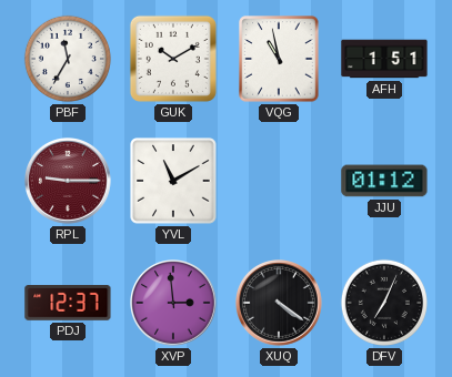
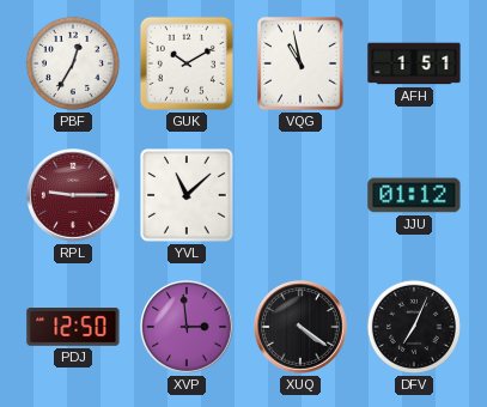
PBF: 11:35 -> 12:35 (73, 63)
YVL: 11:10 -> 11:08 (187, 195)
PDJ: 12:37 -> 12:50 (73, 328)
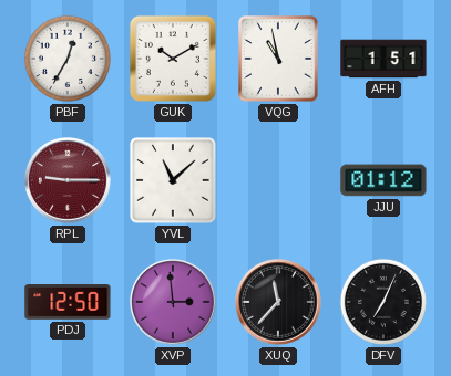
XUQ: 4:21 -> 11:37 (279, 303)
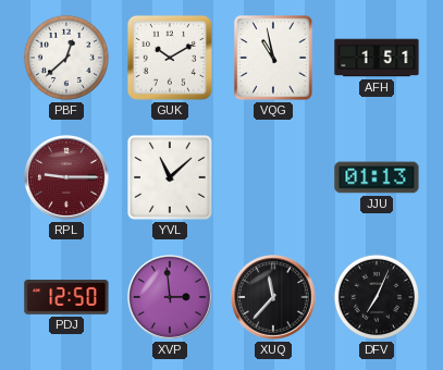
PBF: 12:35 -> 12:38 (66, 58)
JJU: 01:12 -> 01:13 (377, 177)
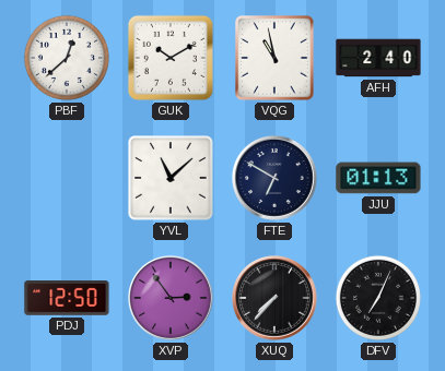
AFH: 1:51 -> 2:40 (378, 58)
RPL: 9:15 -> none (67, 178)
FTE: none -> 6:50 (276, 179)
XVP: 2:59 -> 2:54 (172, 299)
XUQ: 11:37 -> 7:37 (276, 299)
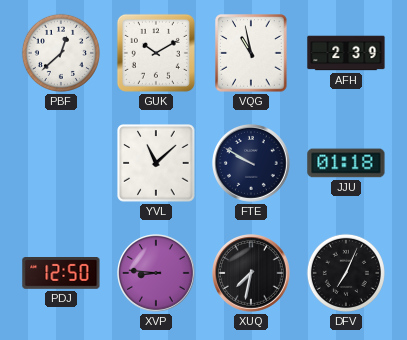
AFH: 2:40 -> 2:39 (346, 53)
FTE: 6:50 -> 9:50 (252, 164)
JJU: 01:13 -> 01:18 (346, 163)
XVP: 2:54 -> 8:46 (157, 274)
XUQ: 7:37 -> 7:32 (252, 274)
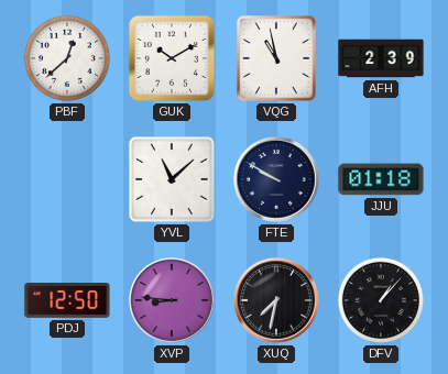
DFV: 7:04 -> 1:07 (381, 300)
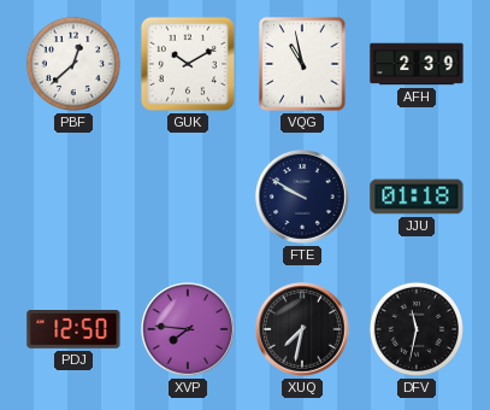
YVL: 11:08 -> none (172, 179)
XVP: 8:46 -> 7:46 (189, 330)
DFV: 1:07 -> 11:32 (417, 329)
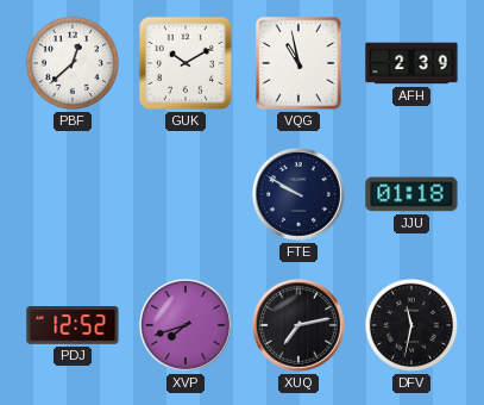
PDJ: 12:50 -> 12:52 (73, 326)
XVP: 7:46 -> 7:42 (187, 326)
XUQ: 7:32 -> 7:13 (300, 326)
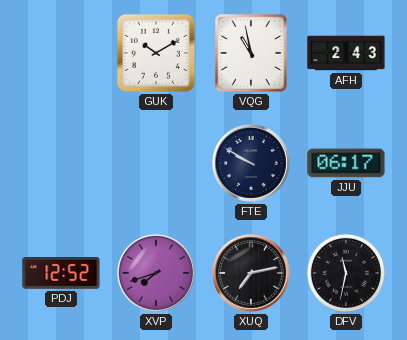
PBF: 12:38 -> none (73, 63)
AFH: 2:39 -> 2:43 (346, 53)
JJU: 01:18 -> 06:17 (346, 163)
